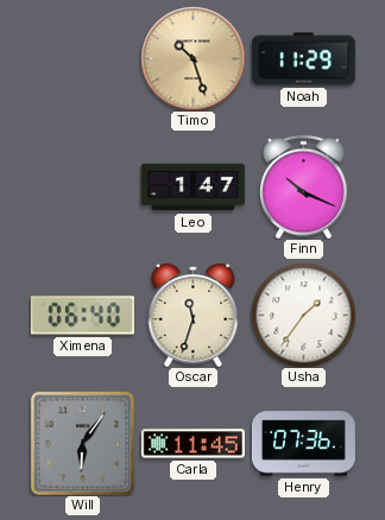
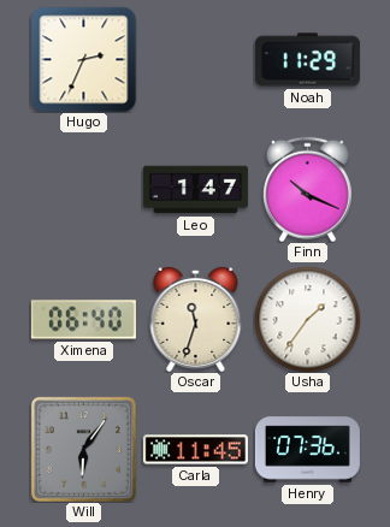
Hugo: none -> 2:34 (83, 59)
Timo: 10:27 -> none (192, 58)
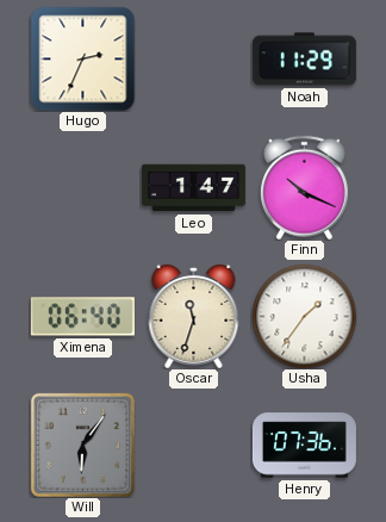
Carla: 11:45 -> none (195, 450)
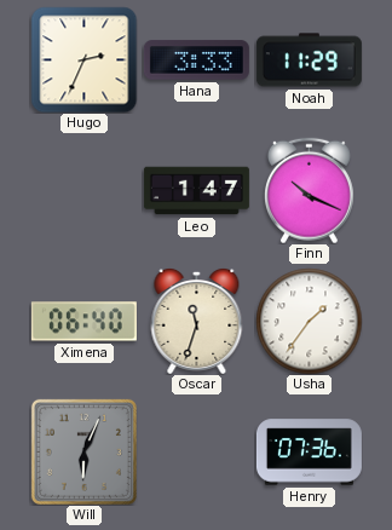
Hana: none -> 3:33 (196, 61)
Will: 6:06 -> 6:04 (83, 451)
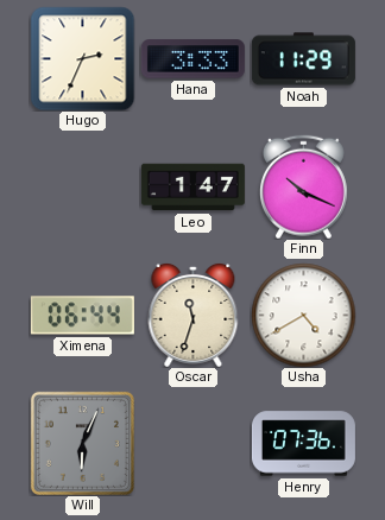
Ximena: 06:40 -> 06:44 (82, 316)
Usha: 1:36 -> 4:40 (303, 315)
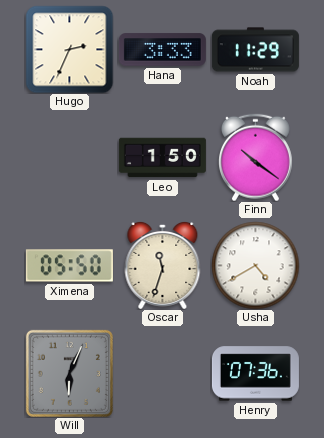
Leo: 1:47 -> 1:50 (162, 158)
Finn: 10:19 -> 10:21 (255, 157)
Ximena: 06:44 -> 05:50 (69, 266)
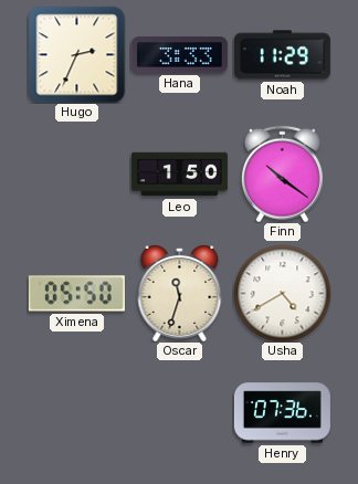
Will: 6:04 -> none (69, 373)
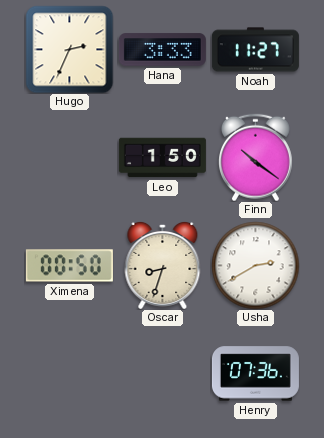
Noah: 11:29 -> 11:27 (255, 50)
Ximena: 05:50 -> 00:50 (69, 266)
Oscar: 11:33 -> 8:33 (163, 265)
Usha: 4:40 -> 2:40 (255, 265)
